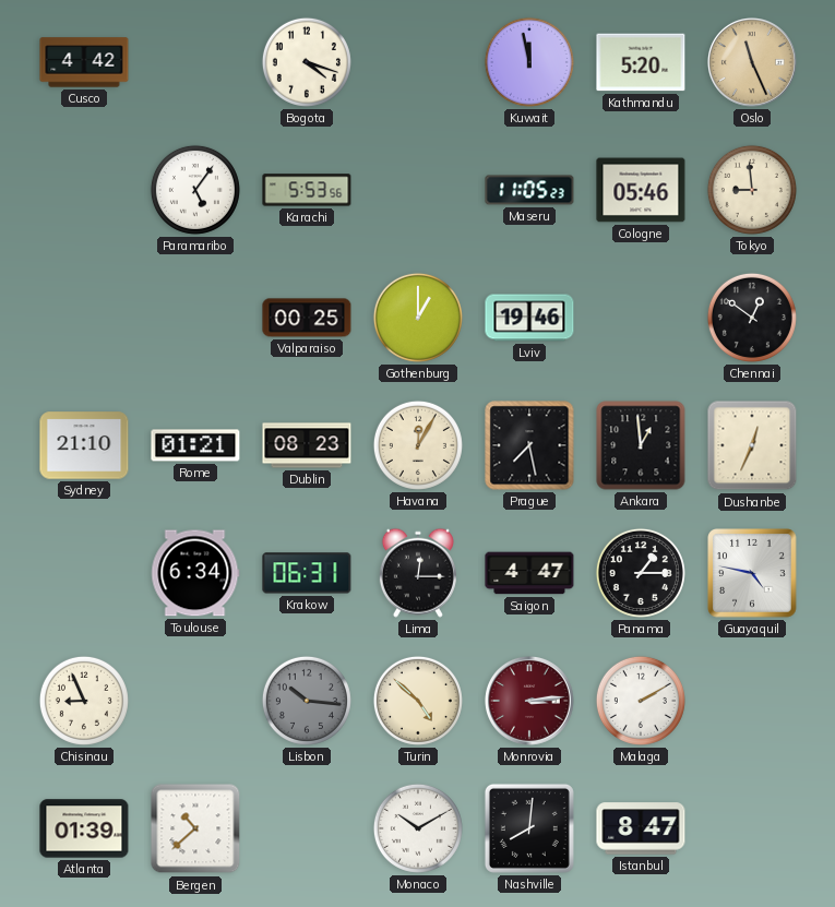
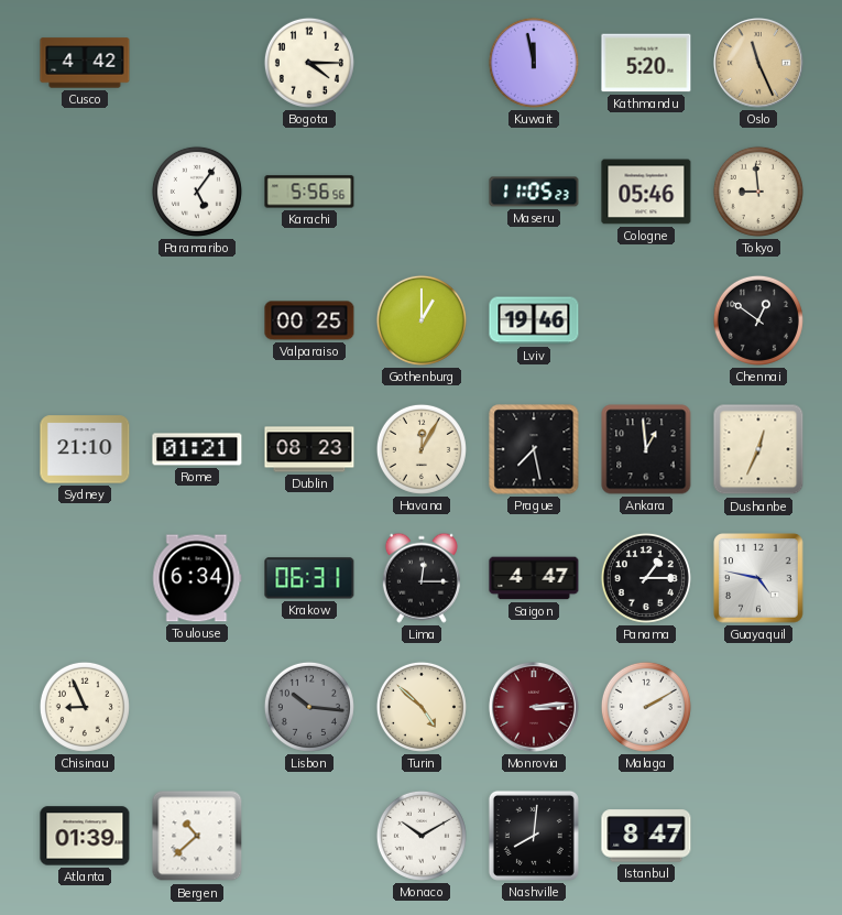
Bogota: 4:18 -> 4:15 (309, 63)
Karachi: 5:53 -> 5:56 (309, 192)
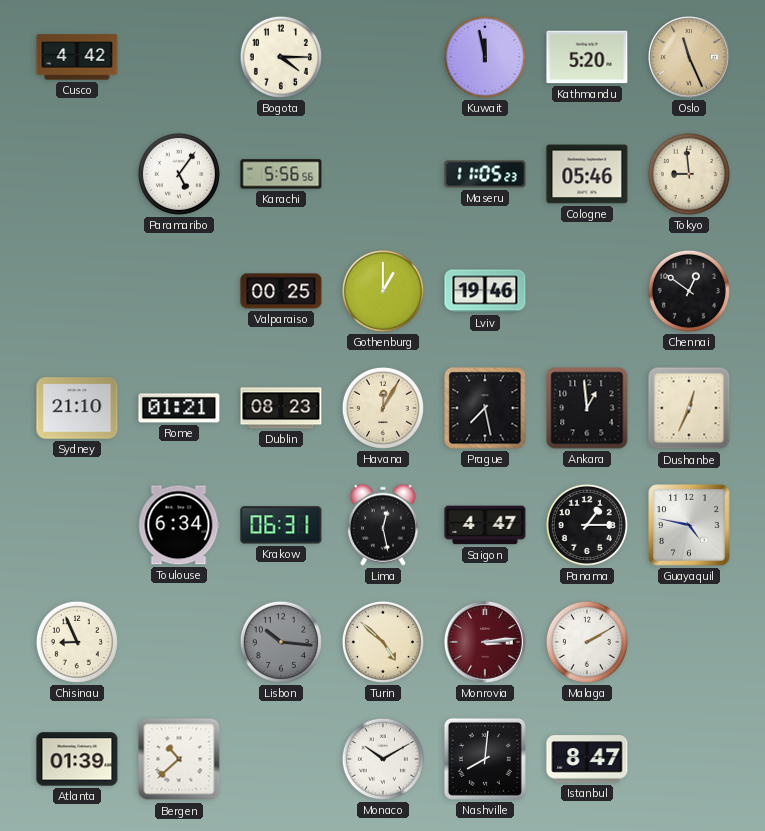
Lima: 12:15 -> 12:28 (383, 525)
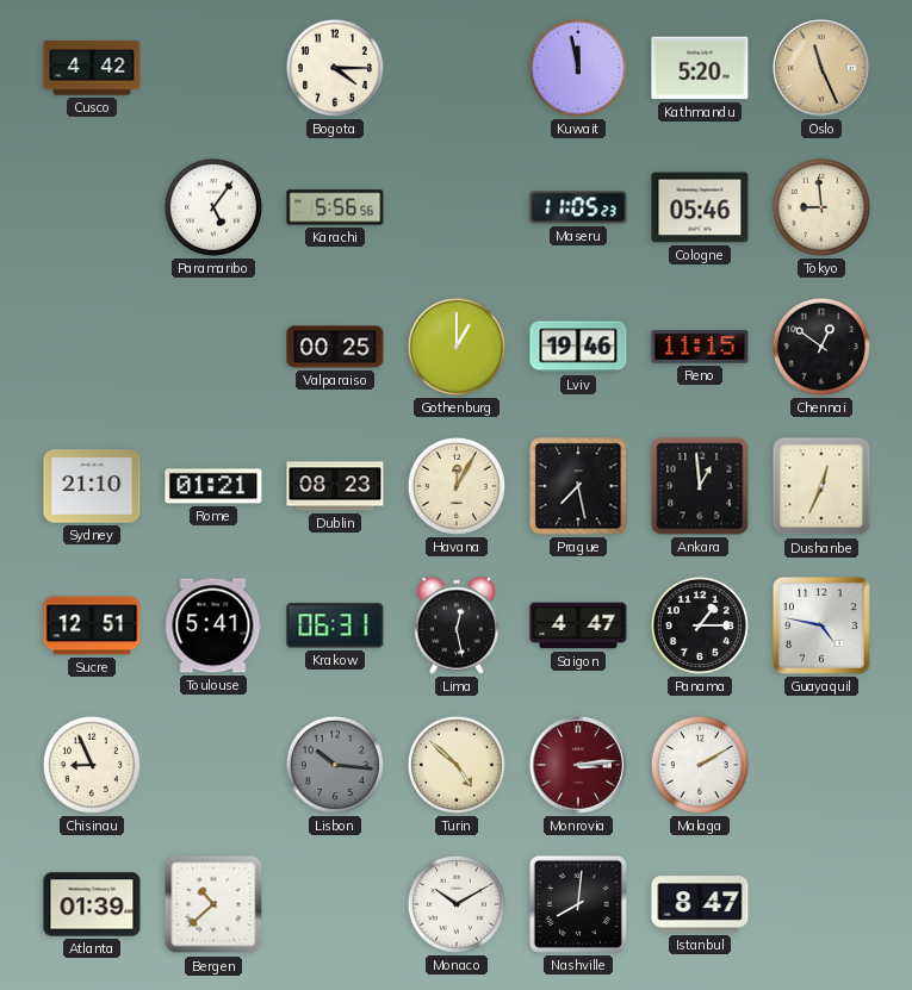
Reno: none -> 11:15 (700, 347)
Sucre: none -> 12:51 (92, 625)
Toulouse: 6:34 -> 5:41 (213, 625)
